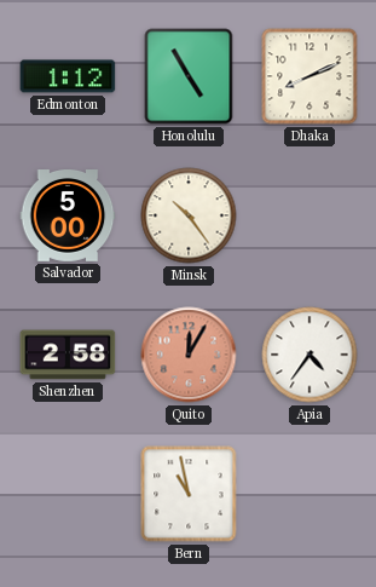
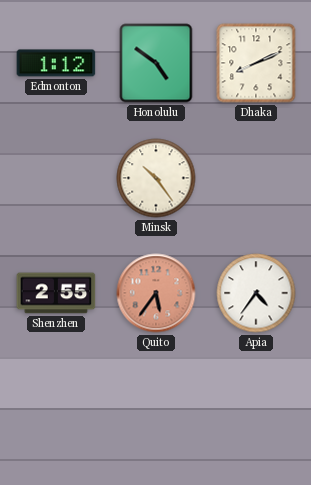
Honolulu: 4:55 -> 4:51 (156, 63)
Salvador: 5:00 -> none (68, 217)
Shenzhen: 2:58 -> 2:55 (56, 293)
Quito: 12:05 -> 5:36 (156, 293)
Bern: 10:58 -> none (189, 494)
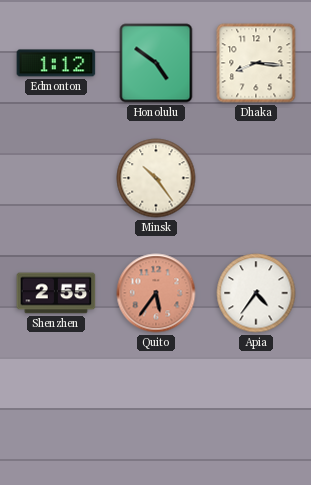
Dhaka: 8:11 -> 8:16 (256, 63)
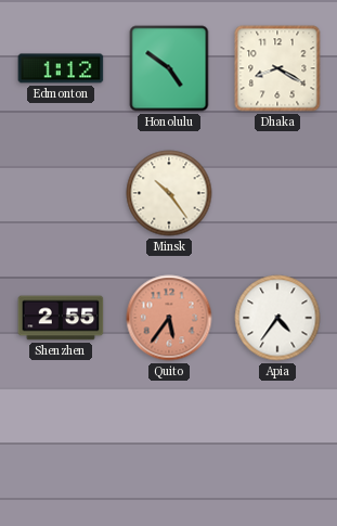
Dhaka: 8:16 -> 8:20 (277, 68)
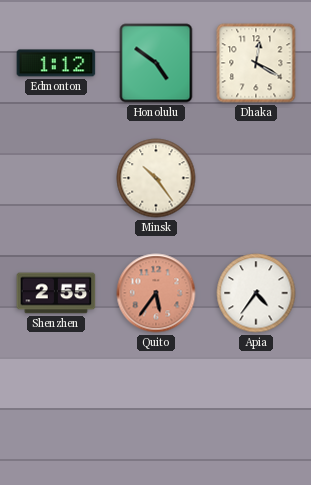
Dhaka: 8:20 -> 12:20 (256, 63)
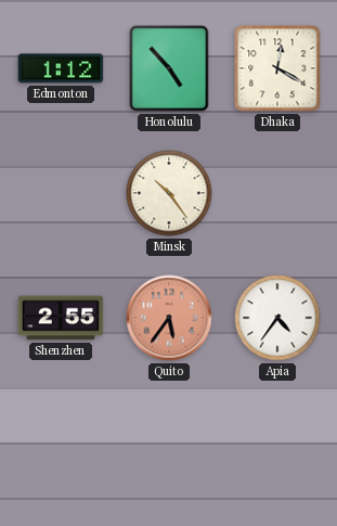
Honolulu: 4:51 -> 4:53 (169, 68)
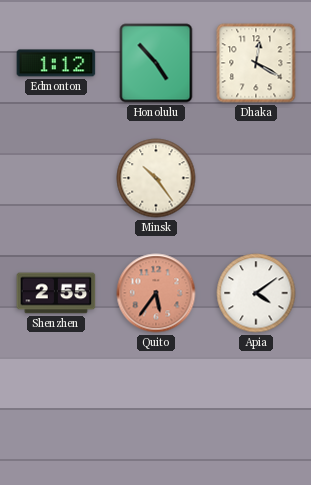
Apia: 4:36 -> 4:09 (256, 293)
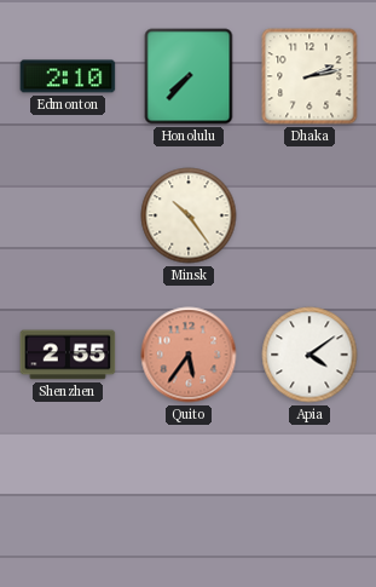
Edmonton: 1:12 -> 2:10 (68, 76)
Honolulu: 4:53 -> 7:37 (189, 76)
Dhaka: 12:20 -> 2:13 (310, 76)
